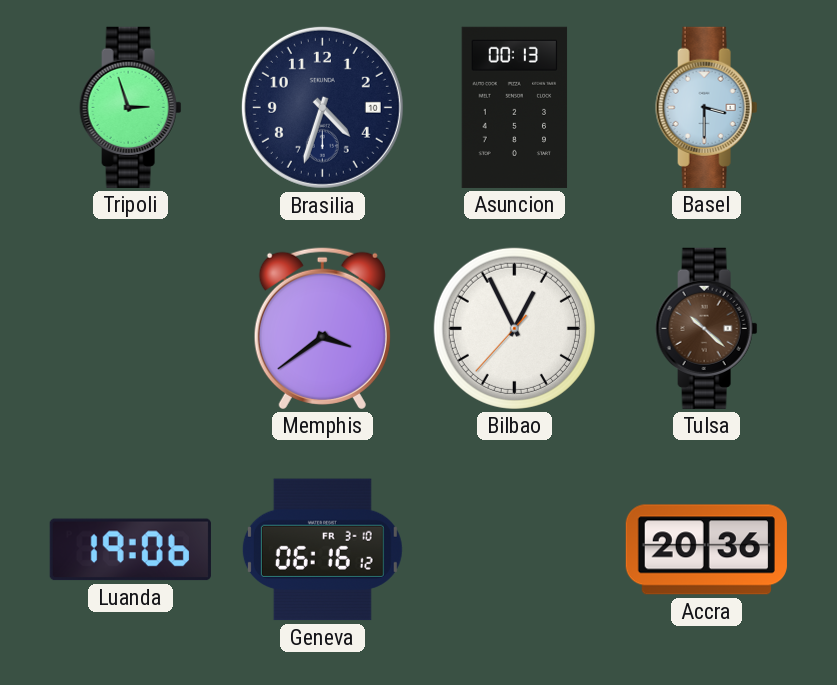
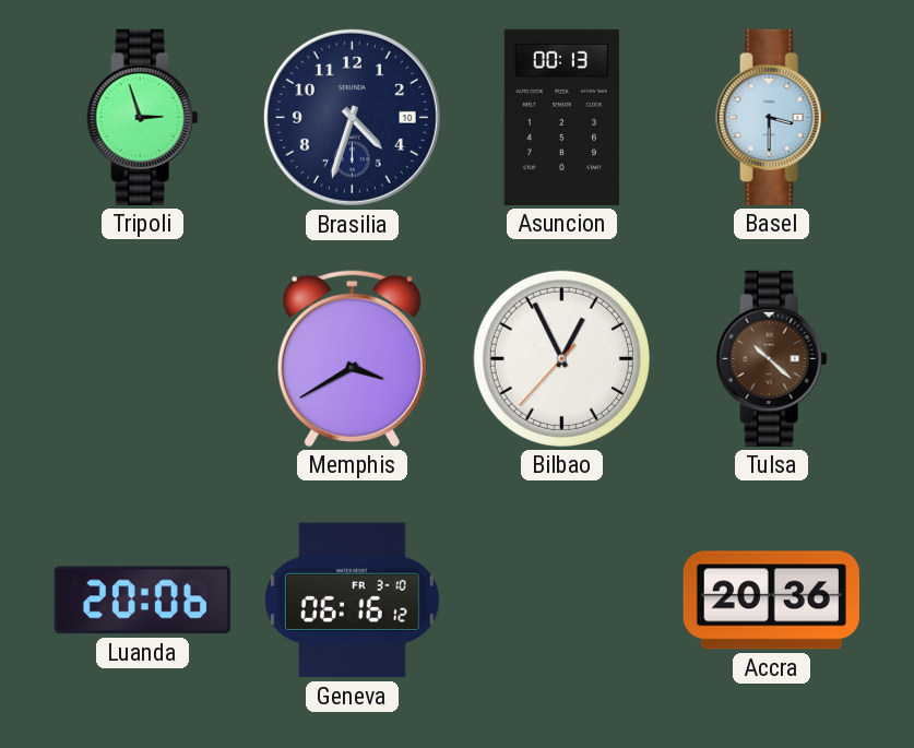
Memphis: 3:39 -> 3:40 (352, 358)
Luanda: 19:06 -> 20:06 (142, 601)
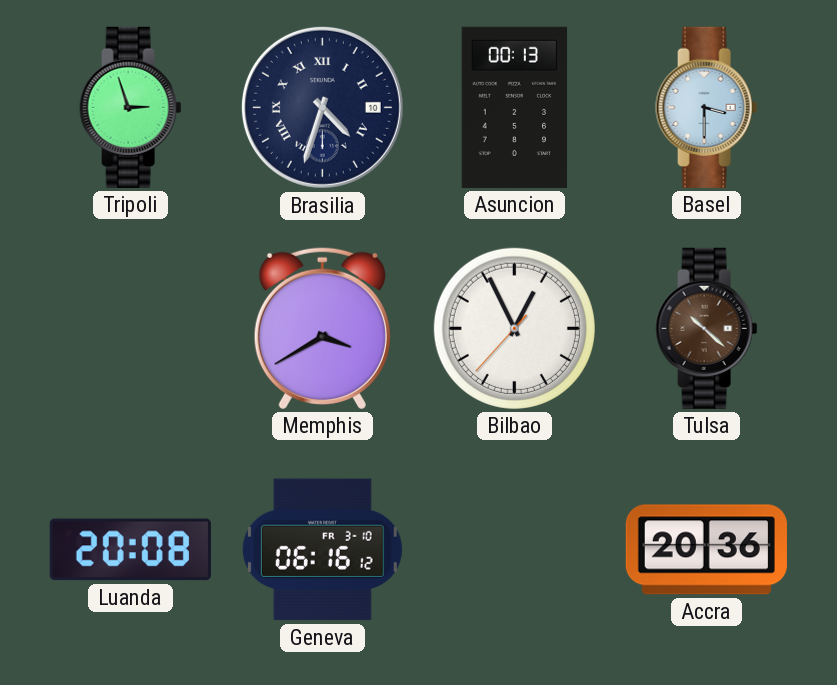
Brasilia numerals: Arabic -> Roman (322, 107)
Luanda: 20:06 -> 20:08 (130, 550)
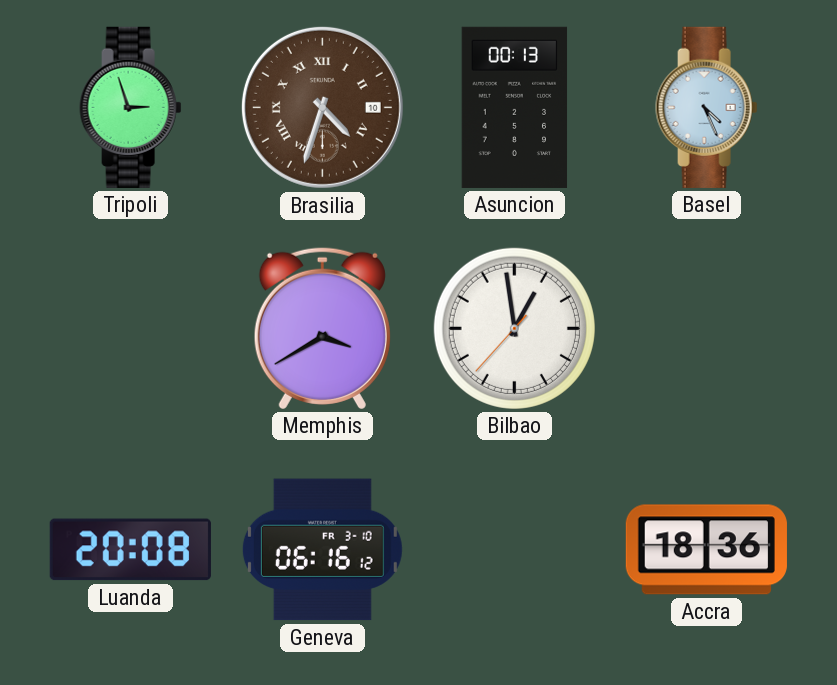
Brasilia dial: navy -> brown (322, 107)
Basel: 3:30 -> 4:26 (707, 107)
Bilbao: 12:55 -> 12:58 (514, 328)
Tulsa: 10:22 -> none (707, 328)
Accra: 20:36 -> 18:36 (706, 550)
